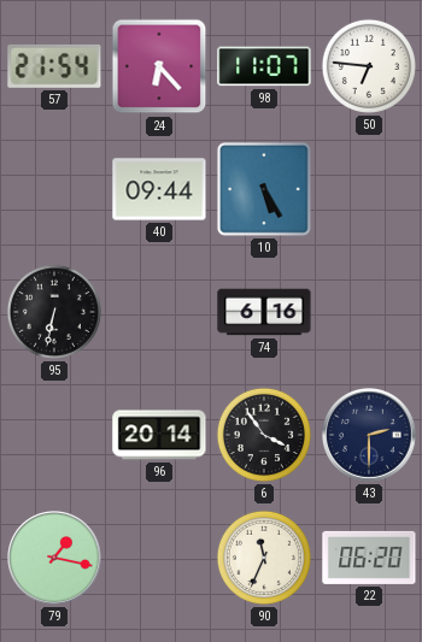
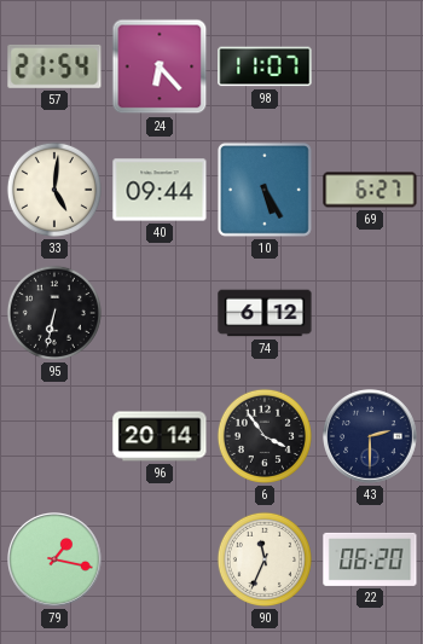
50: 6:46 -> none (369, 66)
33: none -> 5:01 (54, 190)
69: none -> 6:27 (370, 190)
74: 6:16 -> 6:12 (265, 313)
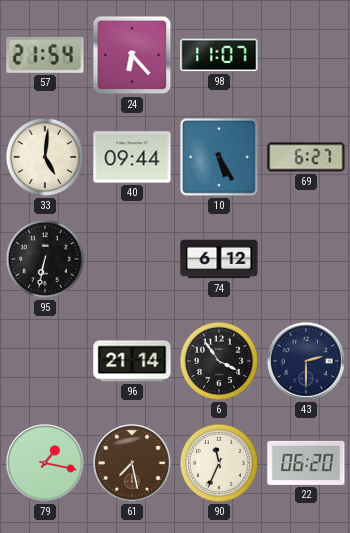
96: 20:14 -> 21:14 (132, 361)
61: none -> 7:28 (133, 464)
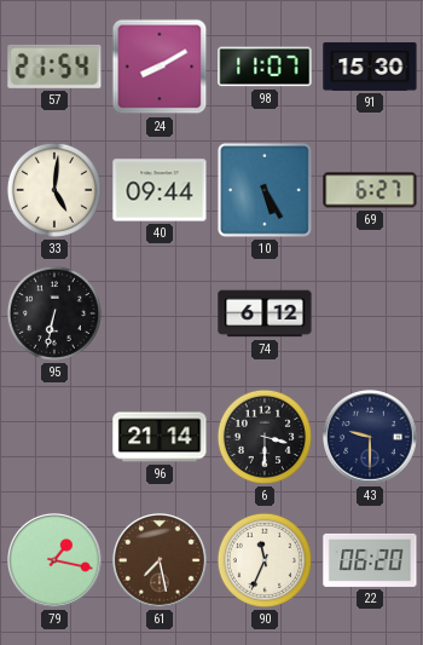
24: 6:23 -> 8:10 (160, 67)
91: none -> 15:30 (370, 67)
6: 3:54 -> 3:30 (265, 437)
43: 2:30 -> 9:30 (371, 438)
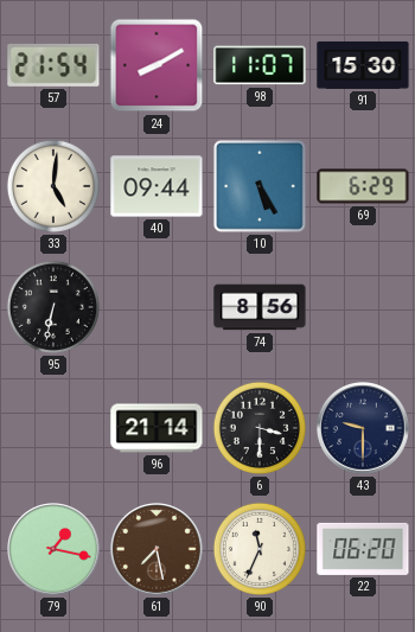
69: 6:27 -> 6:29 (363, 186)
74: 6:12 -> 8:56 (260, 307)
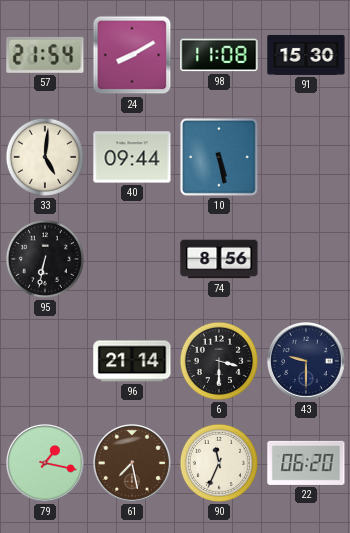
98: 11:07 -> 11:08 (219, 55)
10: 5:25 -> 5:28 (219, 157)
69: 6:29 -> none (363, 186)
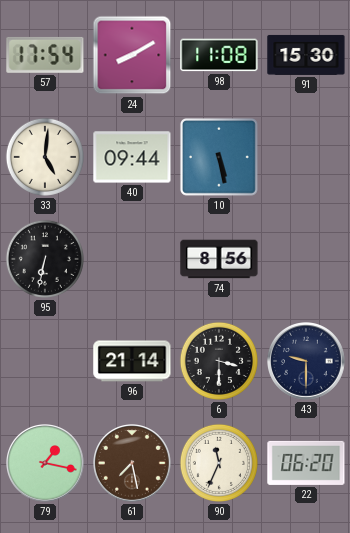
57: 21:54 -> 17:54 (45, 55)
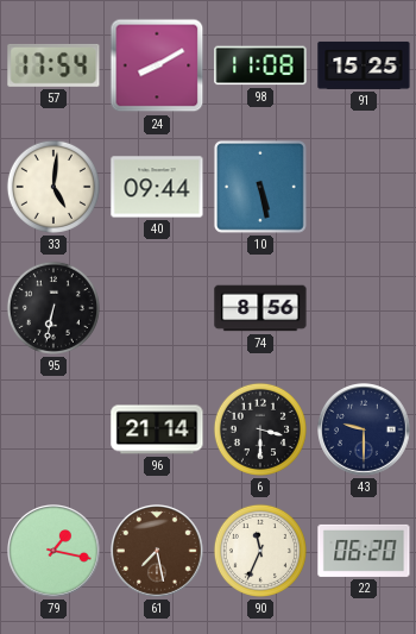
91: 15:30 -> 15:25 (364, 65)
